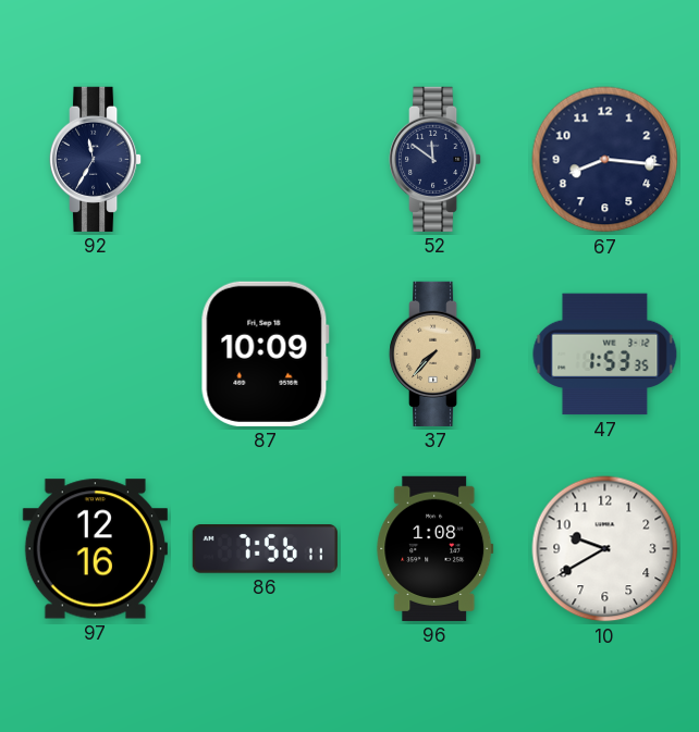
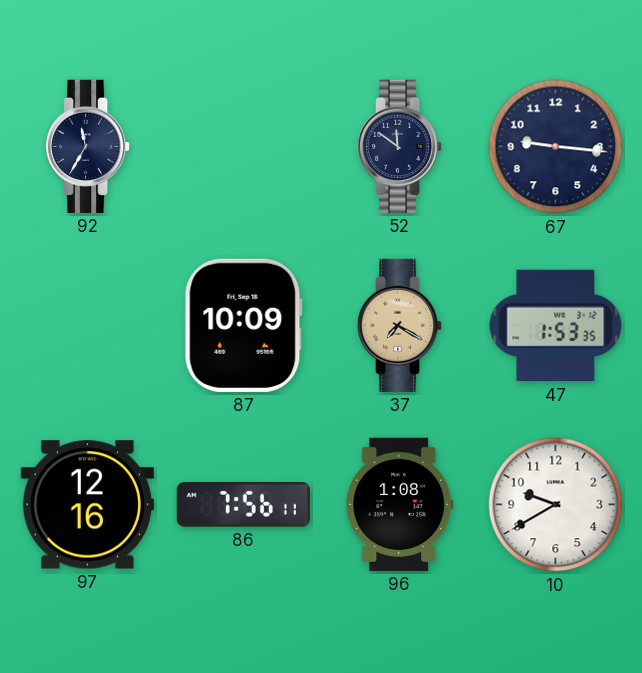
67: 8:16 -> 9:16 (556, 147)
37: 7:37 -> 7:20 (400, 325)
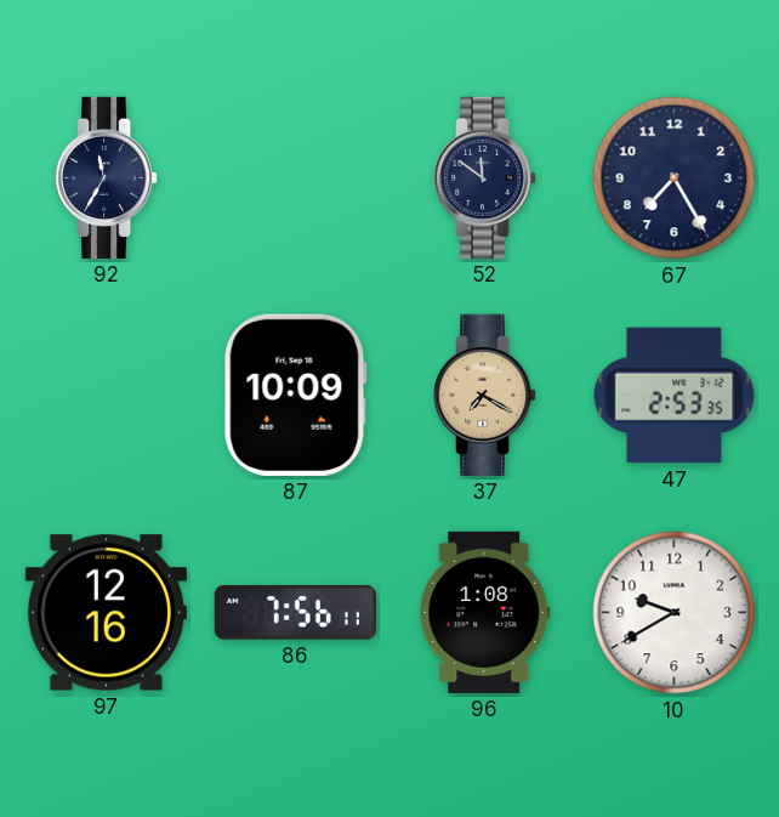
67: 9:16 -> 7:25 (675, 178)
47: 1:53 -> 2:53 (675, 396)
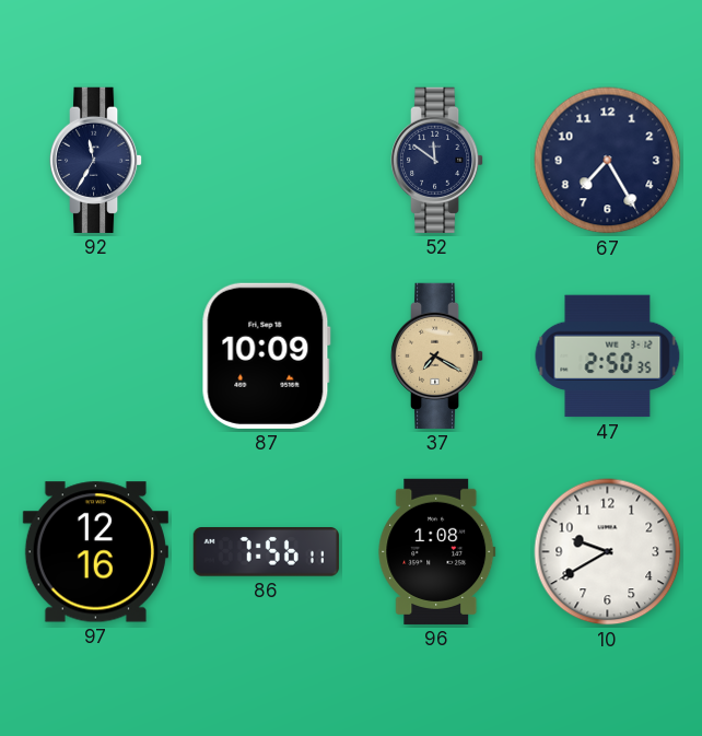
47: 2:53 -> 2:50 (608, 357)
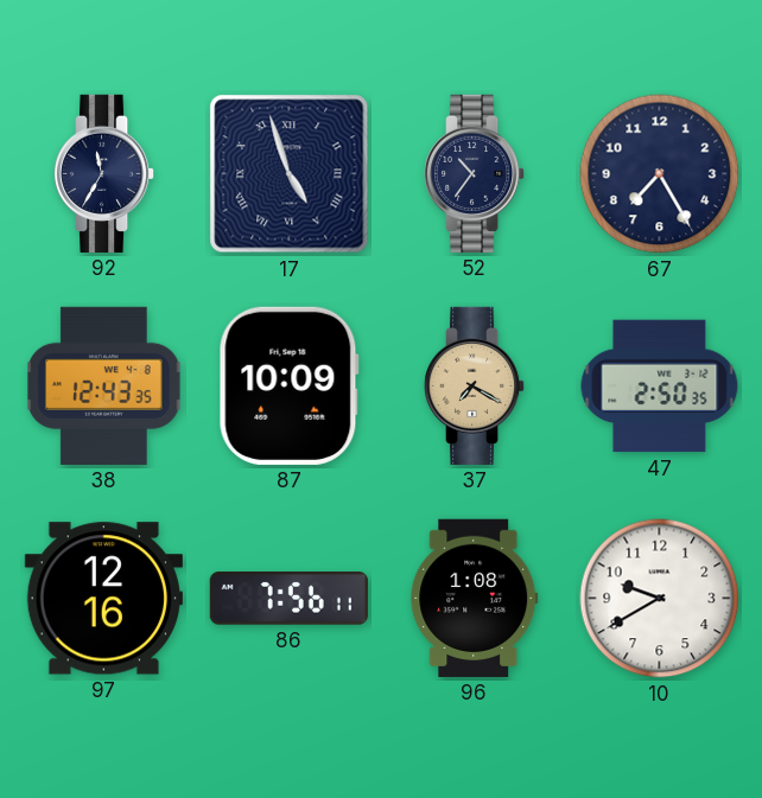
17: none -> 4:57 (290, 174)
52: 11:51 -> 10:36 (475, 173)
38: none -> 12:43 (104, 385)
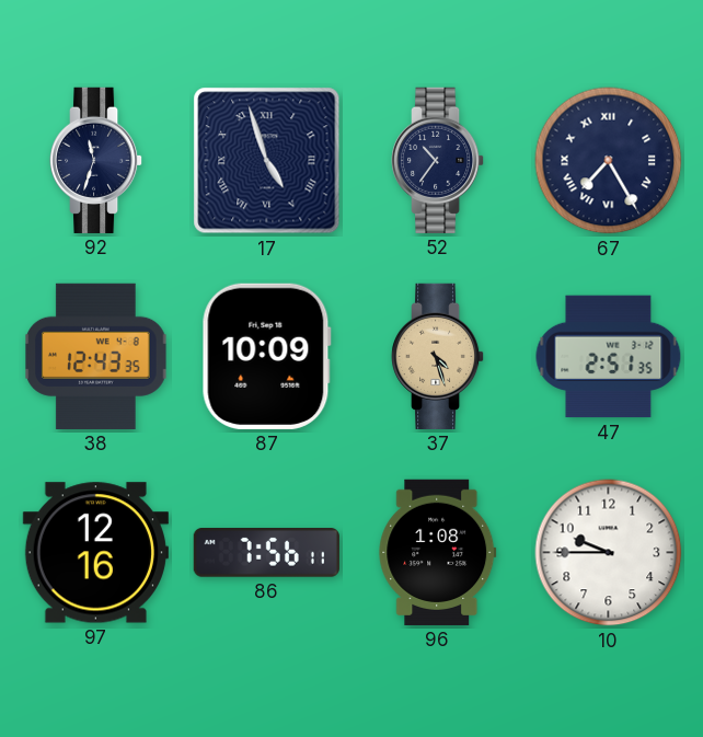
92: 11:35 -> 11:33 (96, 160)
67 numerals: Arabic -> Roman (609, 161)
37: 7:20 -> 4:27 (438, 356)
47: 2:50 -> 2:51 (609, 357)
10: 9:40 -> 9:45 (609, 553)
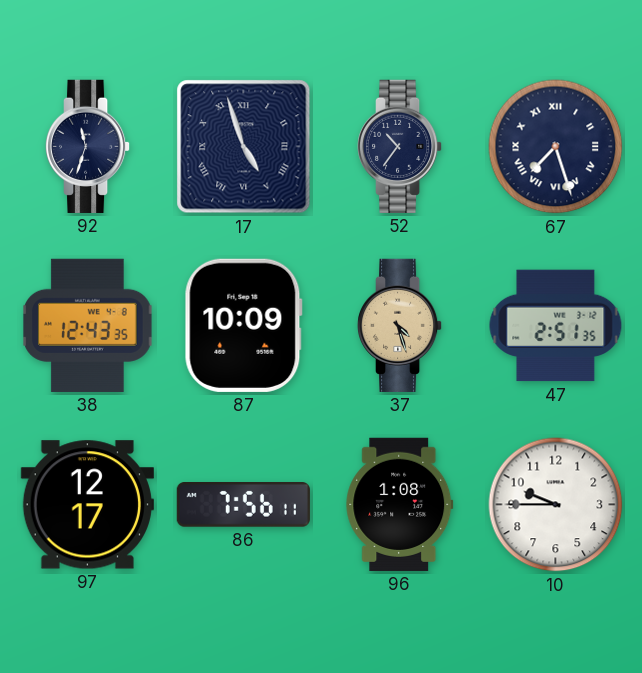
67: 7:25 -> 7:27 (556, 147)
97: 12:16 -> 12:17 (87, 505)
